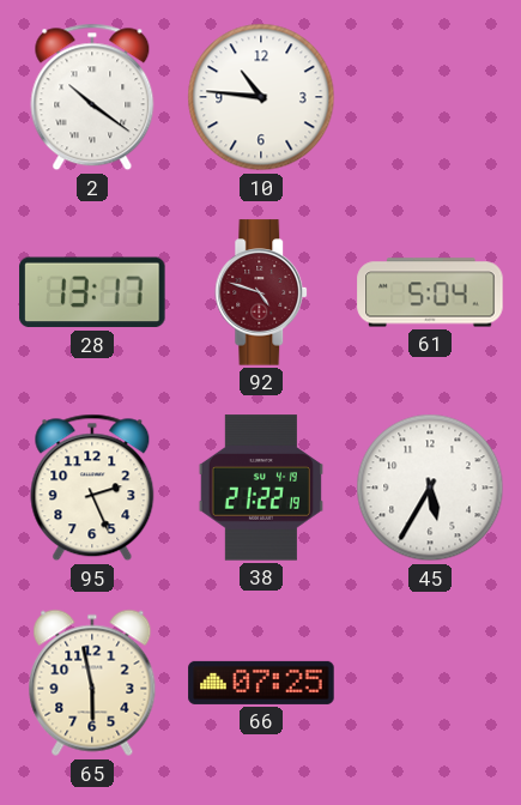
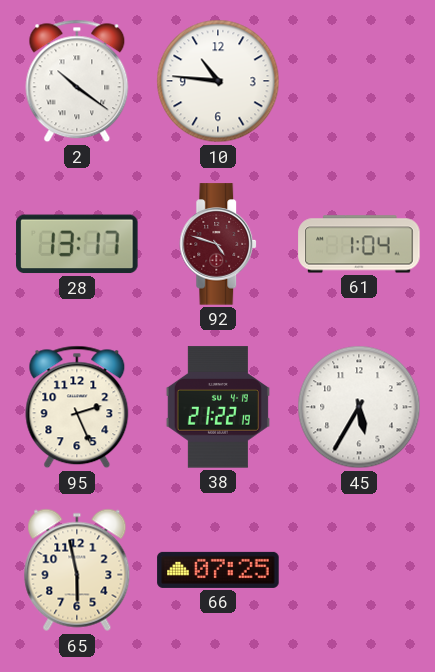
61: 5:04 -> 1:04 (359, 244)
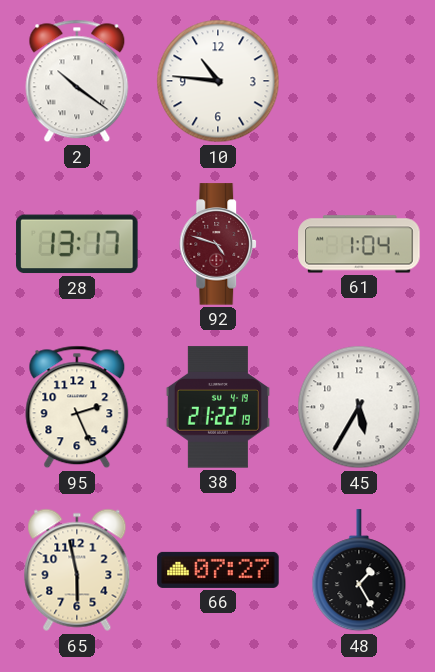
66: 07:25 -> 07:27 (218, 570)
48: none -> 1:25 (359, 571)
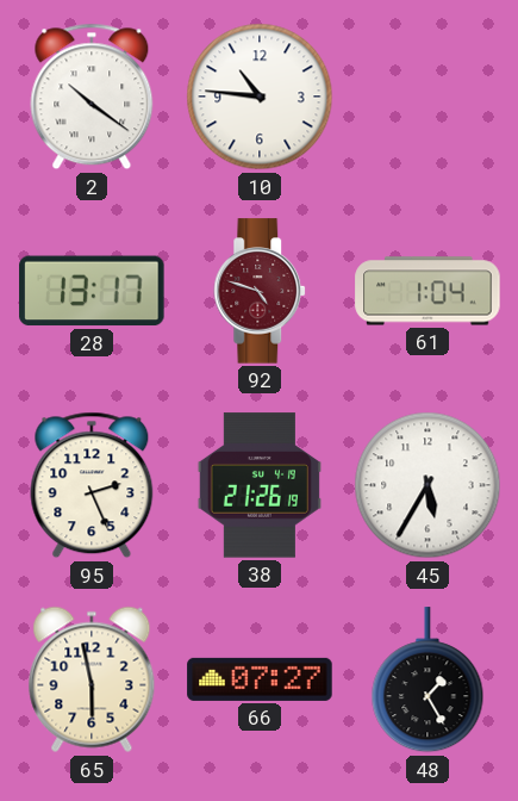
38: 21:22 -> 21:26 (260, 485)
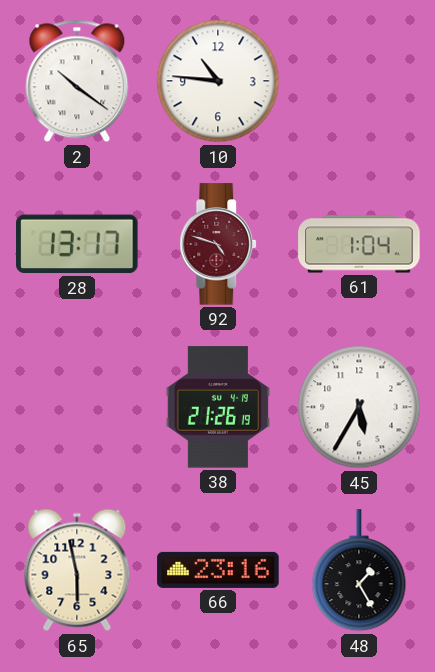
95: 2:26 -> none (92, 485)
66: 07:27 -> 23:16 (218, 570)
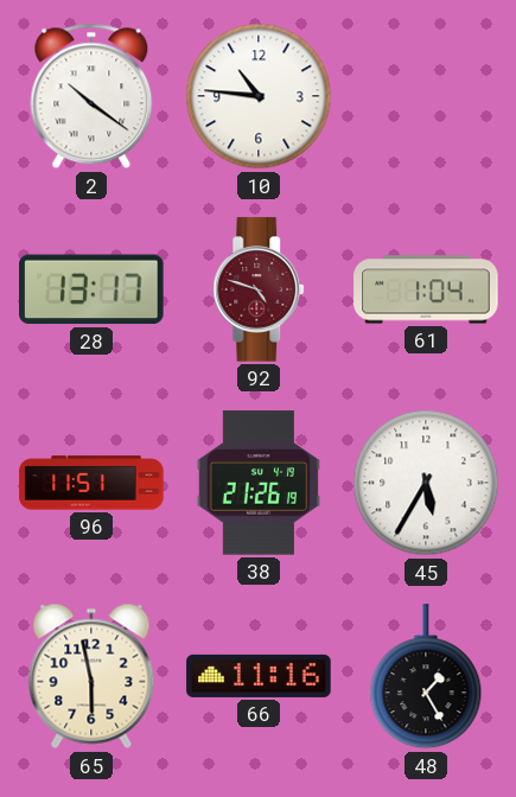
96: none -> 11:51 (91, 483)
66: 23:16 -> 11:16 (259, 676)
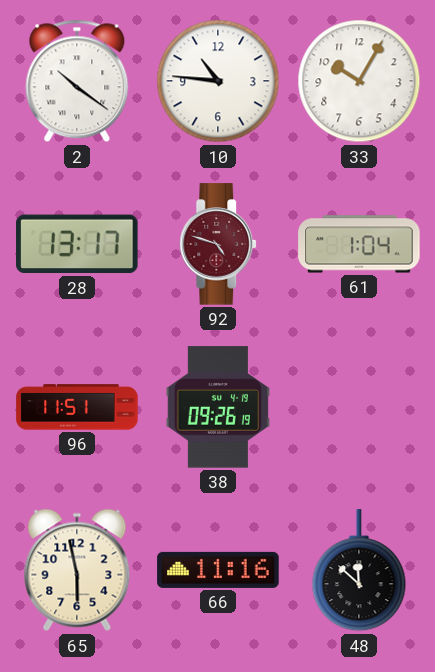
33: none -> 10:05 (359, 81)
38: 21:26 -> 09:26 (218, 407)
45: 5:35 -> none (426, 483)
48: 1:25 -> 11:52 (359, 571)
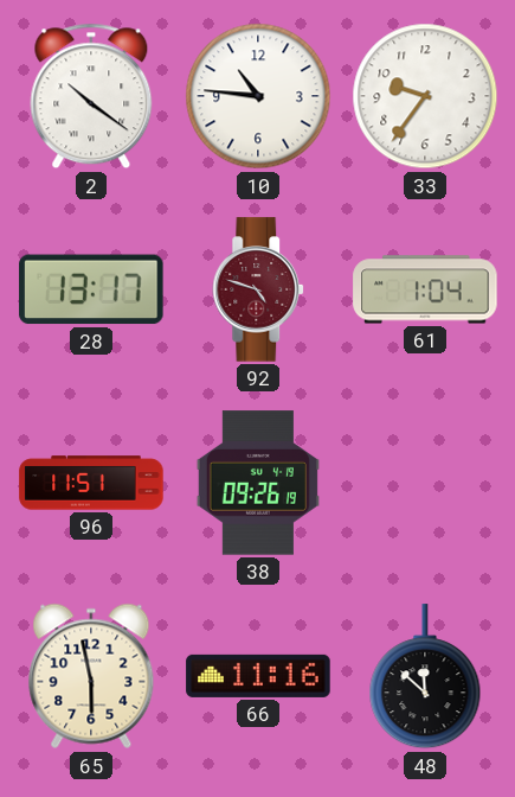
33: 10:05 -> 9:36 (425, 96)
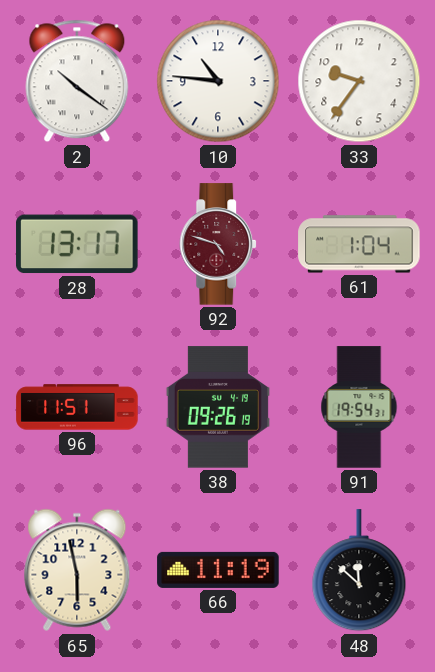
91: none -> 19:54 (359, 407)
66: 11:16 -> 11:19 (218, 570)
